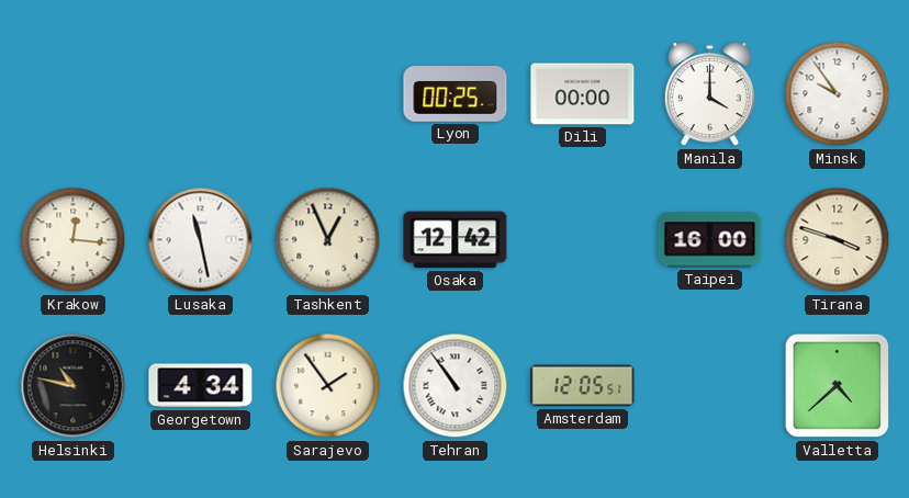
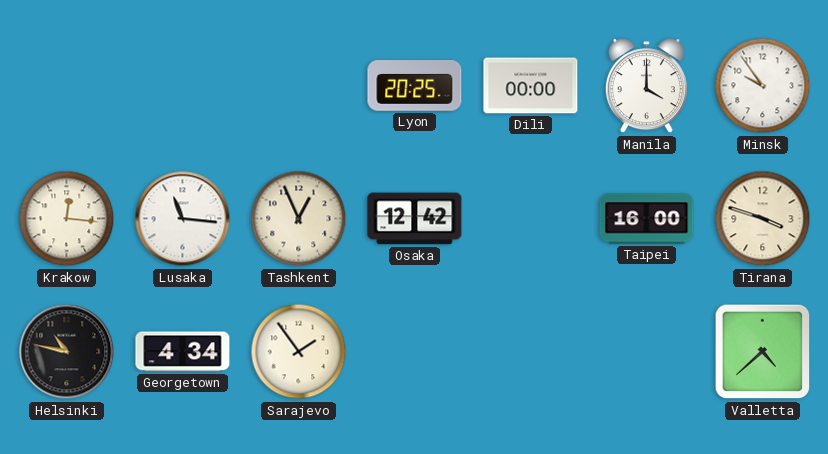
Lyon: 00:25 -> 20:25 (415, 86)
Lusaka: 11:28 -> 11:16 (183, 219)
Tehran: 10:54 -> none (456, 386)
Amsterdam: 12:05 -> none (583, 386)
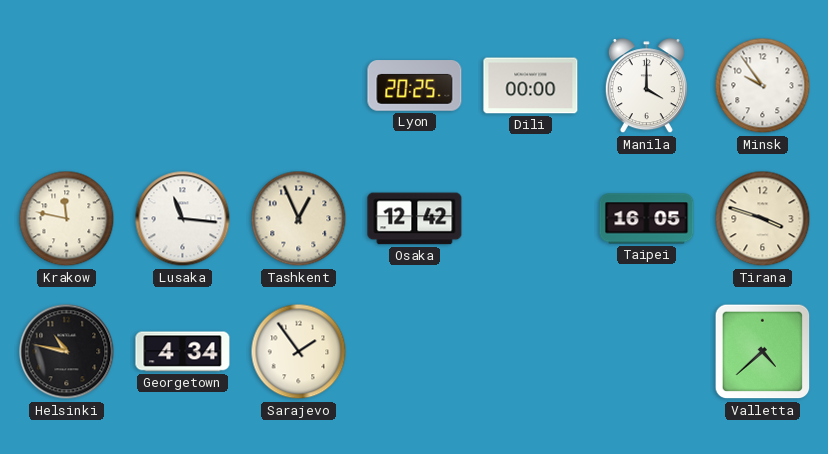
Krakow: 12:16 -> 11:47 (67, 219)
Taipei: 16:00 -> 16:05 (647, 219)
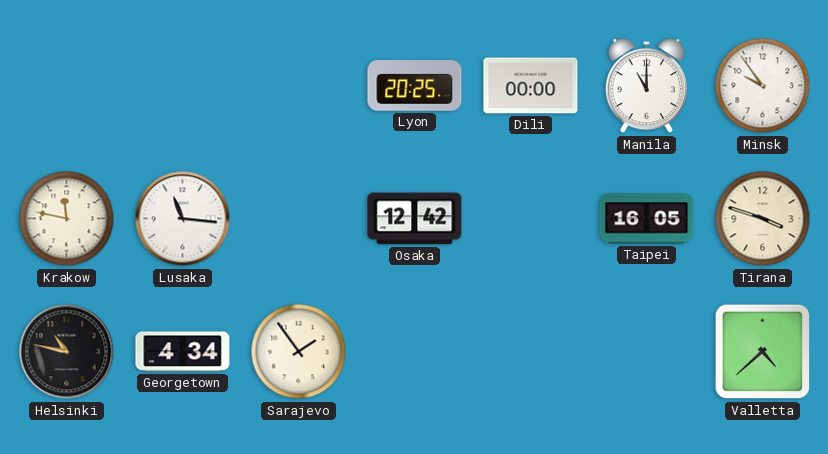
Manila: 4:00 -> 11:00 (646, 86)
Tashkent: 12:56 -> none (299, 219)
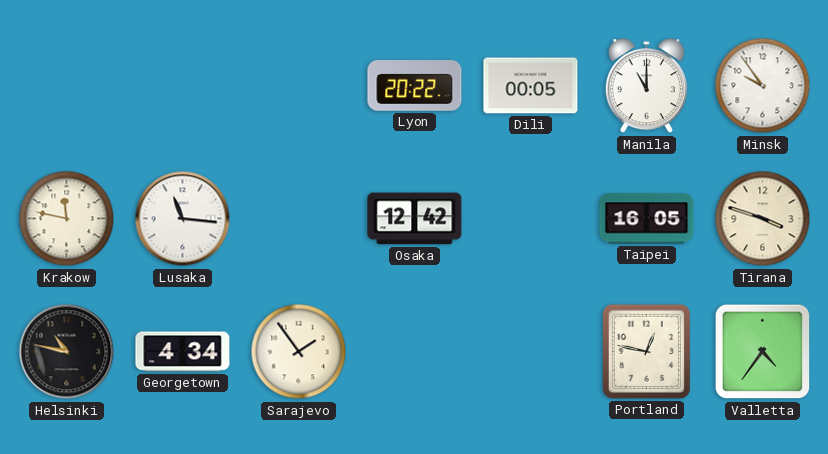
Lyon: 20:25 -> 20:22 (415, 86)
Dili: 00:00 -> 00:05 (531, 86)
Portland: none -> 12:47 (646, 351)
Valletta: 4:38 -> 4:36 (763, 352)
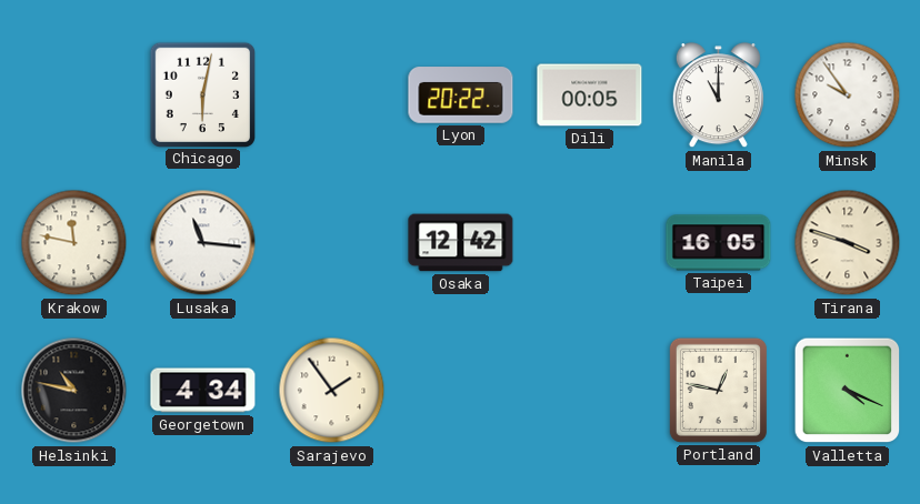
Chicago: none -> 6:02 (202, 94)
Valletta: 4:36 -> 4:19 (848, 391)
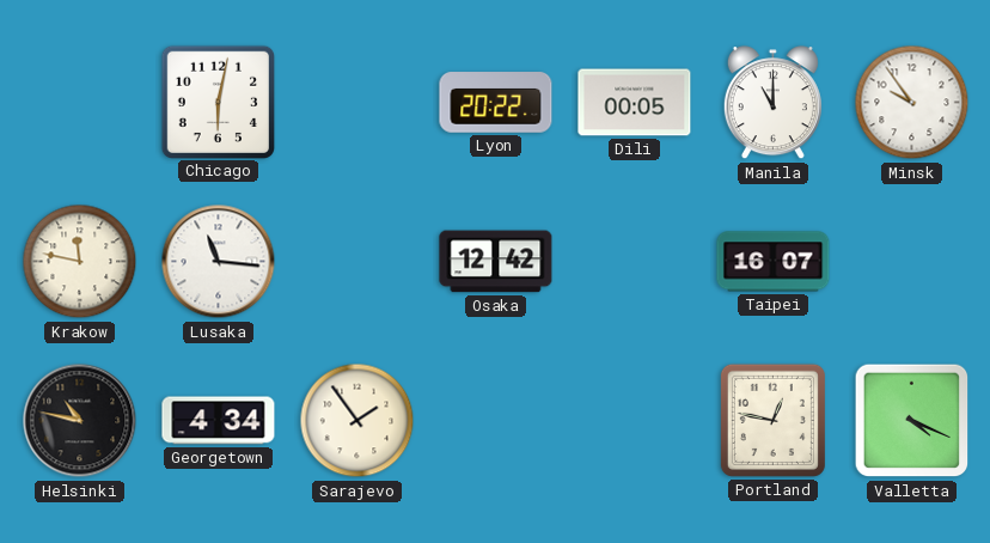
Taipei: 16:05 -> 16:07 (774, 262)
Tirana: 3:48 -> none (848, 243)
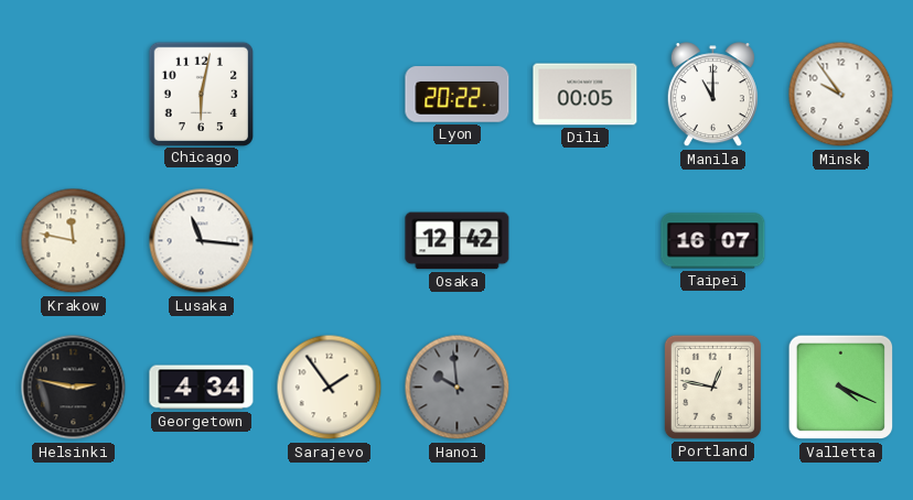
Helsinki: 10:47 -> 2:47 (74, 388)
Hanoi: none -> 9:59 (458, 388)
